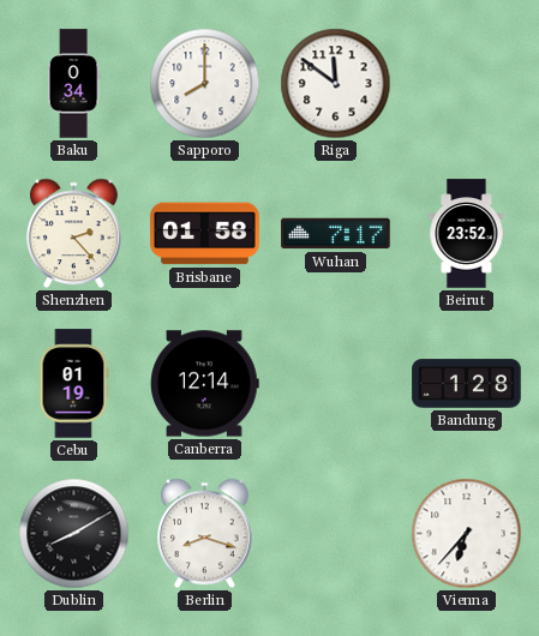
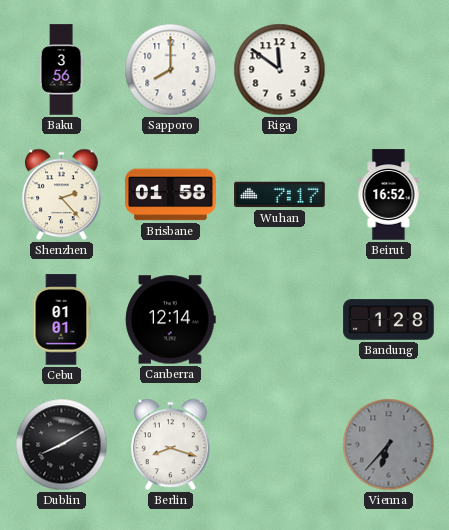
Baku: 0:34 -> 3:56 (61, 70)
Beirut: 23:52 -> 16:52 (389, 195)
Cebu: 01:19 -> 01:01 (61, 320)
Vienna dial: white -> grey (389, 445)
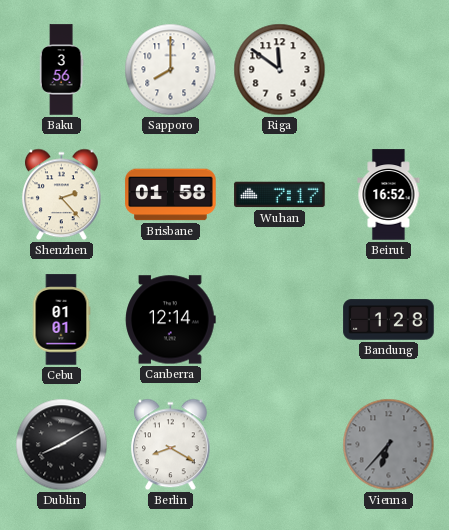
Berlin: 8:18 -> 8:20 (171, 445)
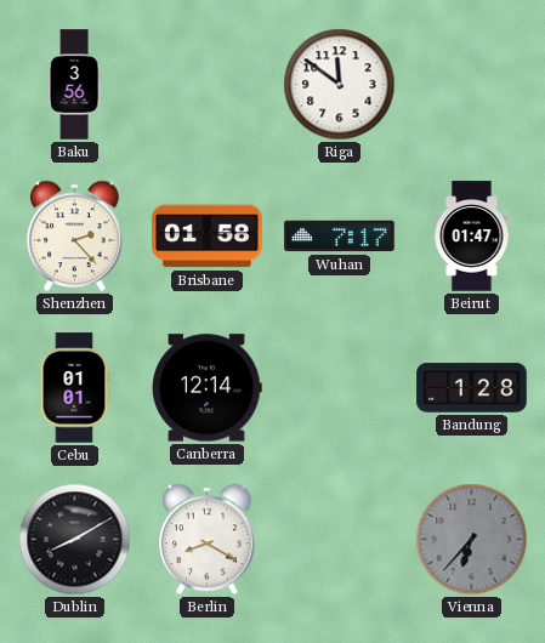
Sapporo: 8:00 -> none (171, 70)
Beirut: 16:52 -> 01:47 (472, 237)
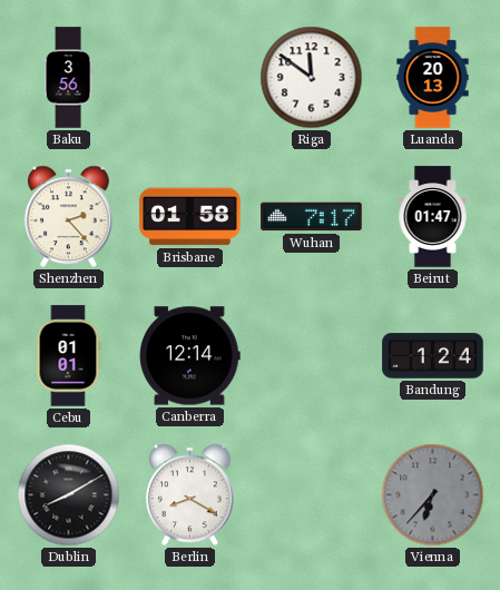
Luanda: none -> 20:13 (433, 78)
Bandung: 1:28 -> 1:24 (433, 356)
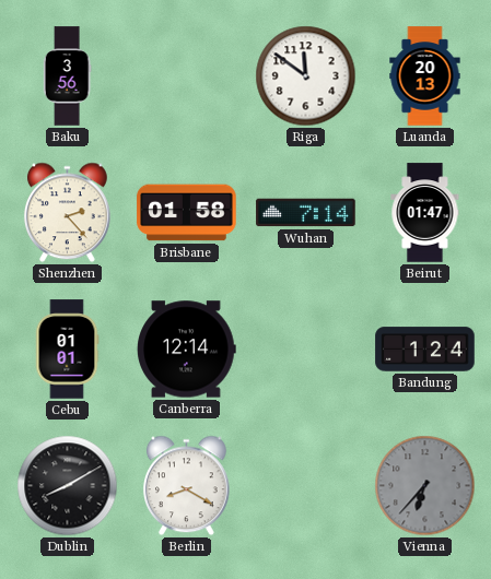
Wuhan: 7:17 -> 7:14 (306, 213)
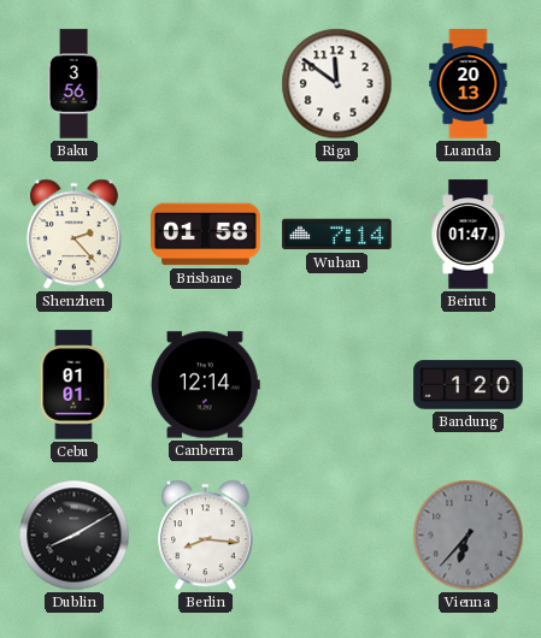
Bandung: 1:24 -> 1:20 (469, 385)
Berlin: 8:20 -> 8:16 (206, 536)
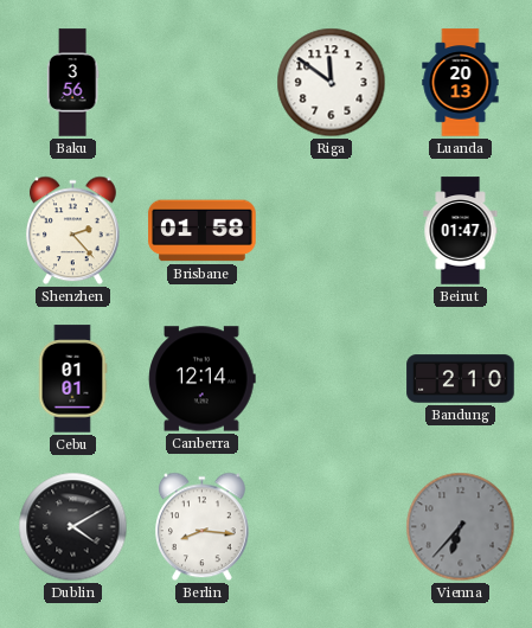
Wuhan: 7:14 -> none (337, 235)
Bandung: 1:20 -> 2:10 (461, 379)
Dublin: 8:10 -> 4:10 (73, 527)
